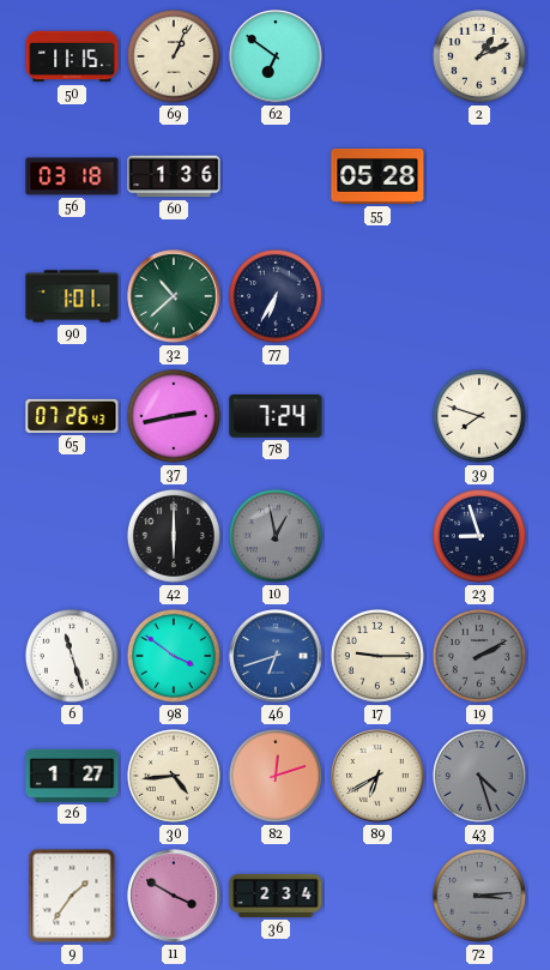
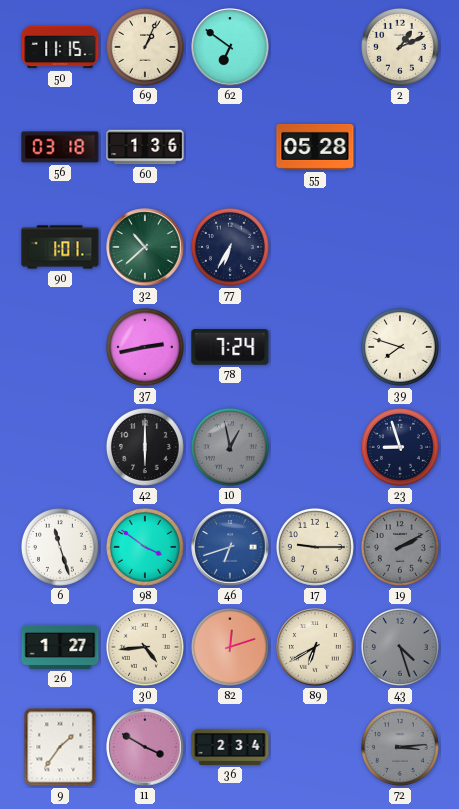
65: 07:26 -> none (72, 416)
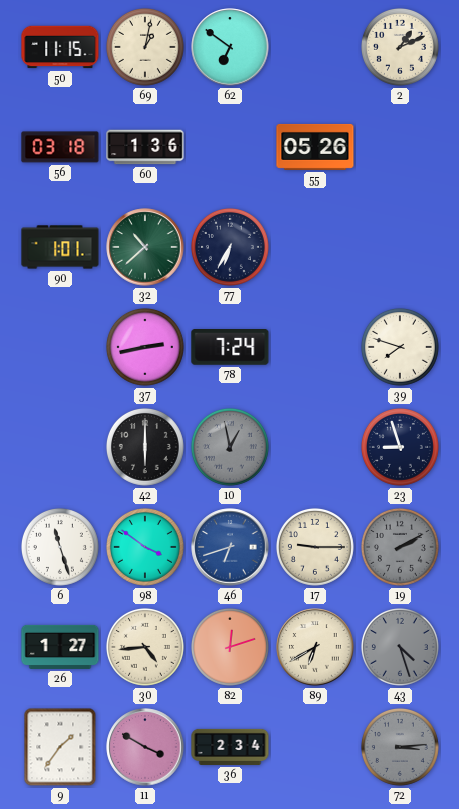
69: 1:04 -> 1:02 (145, 47)
55: 05:28 -> 05:26 (315, 147)
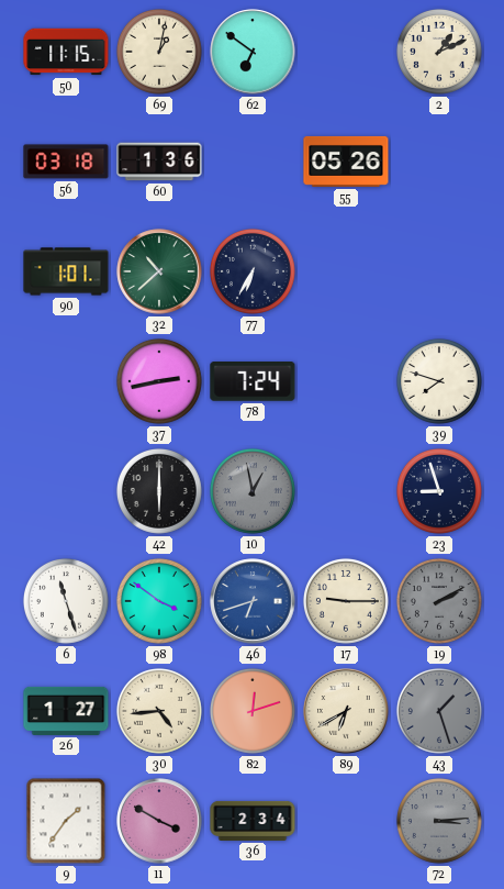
43: 4:27 -> 1:27 (439, 711)
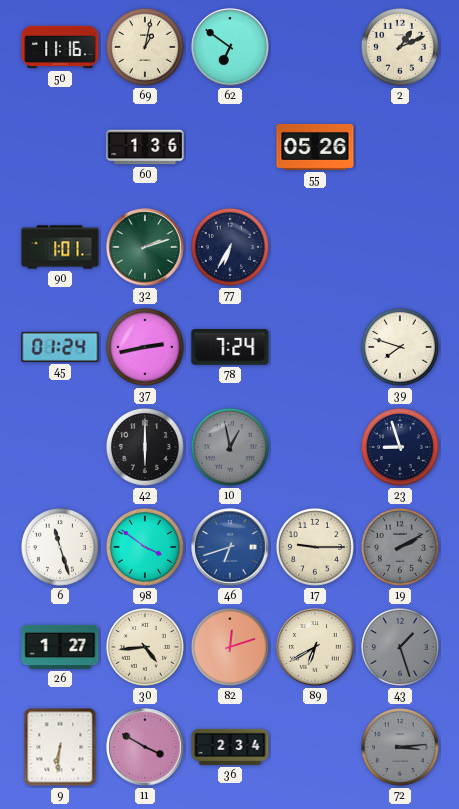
50: 11:15 -> 11:16 (60, 47)
56: 03:18 -> none (66, 162)
32: 10:38 -> 2:12 (145, 247)
45: none -> 01:24 (60, 347)
9: 1:36 -> 6:31 (60, 747)
